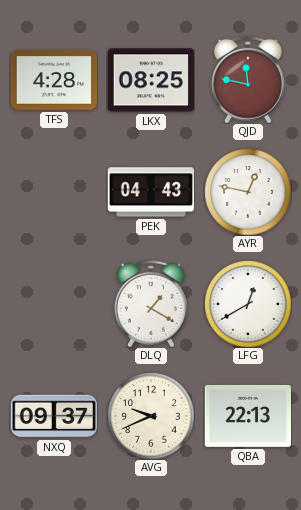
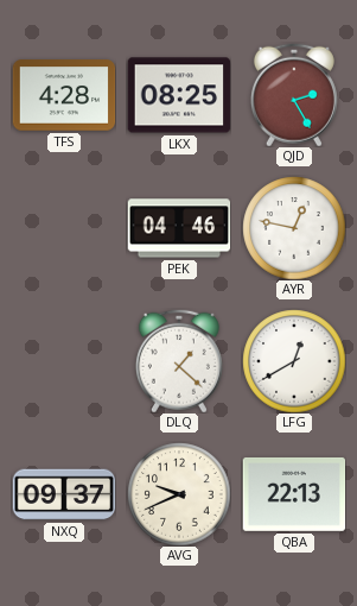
QJD: 11:47 -> 2:25 (294, 95)
PEK: 04:43 -> 04:46 (179, 228)
DLQ: 1:20 -> 1:22 (179, 361)
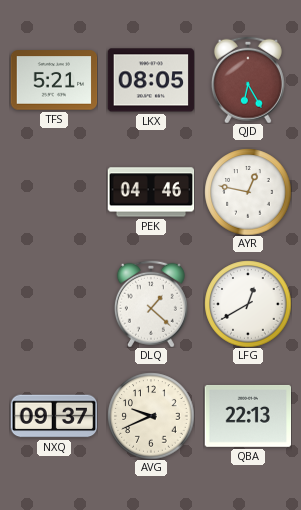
TFS: 4:28 -> 5:21 (54, 80)
LKX: 08:25 -> 08:05 (151, 80)
QJD: 2:25 -> 6:25 (248, 80)
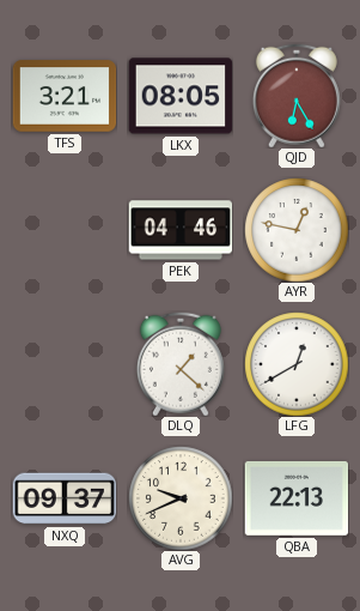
TFS: 5:21 -> 3:21 (65, 96)
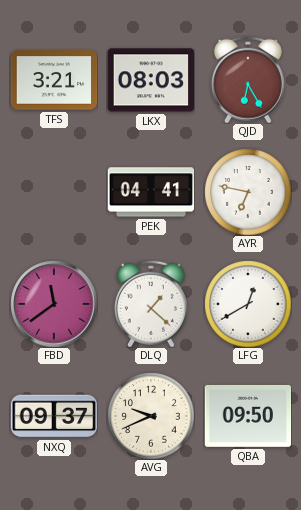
LKX: 08:05 -> 08:03 (151, 80)
PEK: 04:46 -> 04:41 (151, 192)
AYR: 12:47 -> 6:47 (248, 192)
FBD: none -> 11:39 (54, 304)
QBA: 22:13 -> 09:50 (248, 416)
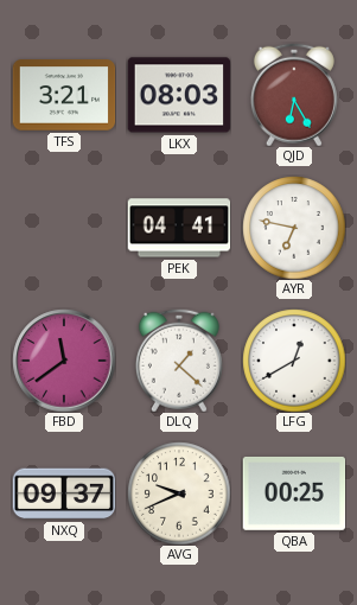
QBA: 09:50 -> 00:25 (294, 493)
